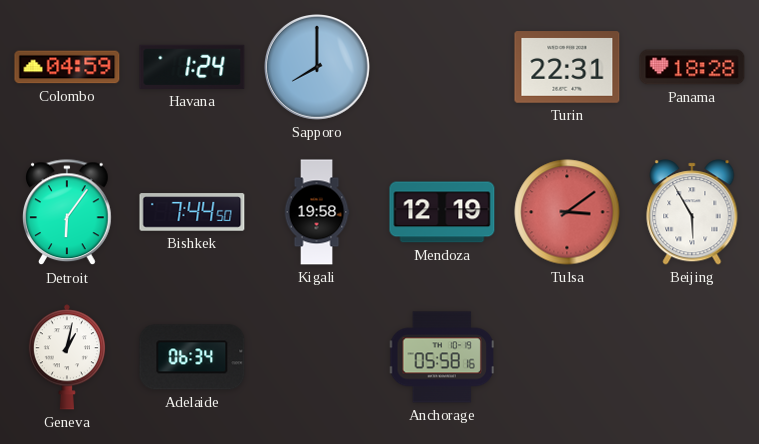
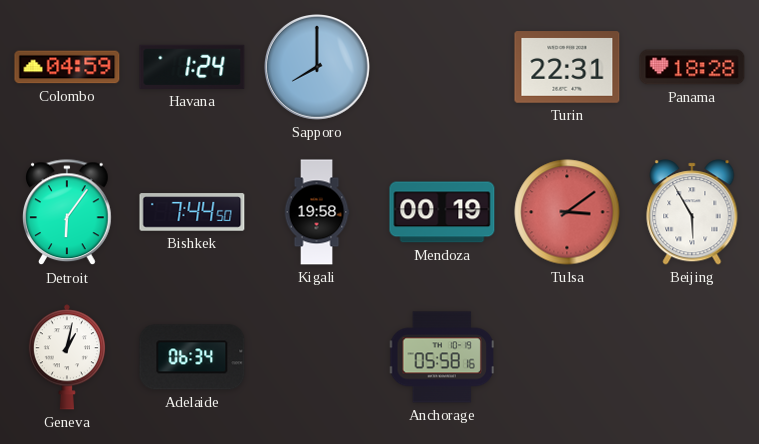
Mendoza: 12:19 -> 00:19 (442, 212)
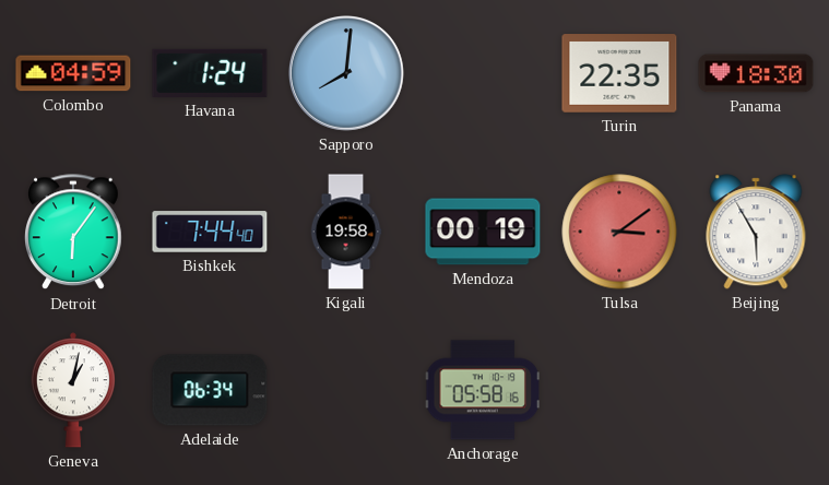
Sapporo: 8:00 -> 8:01 (347, 74)
Turin: 22:31 -> 22:35 (619, 73)
Panama: 18:28 -> 18:30 (756, 73)
Bishkek: 7:44:50 -> 7:44:40 (210, 232)
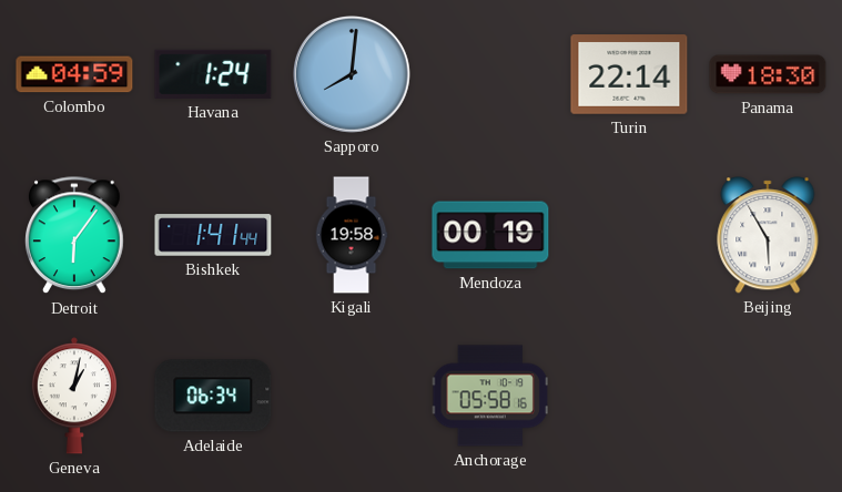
Turin: 22:35 -> 22:14 (629, 74)
Bishkek: 7:44 -> 1:41 (213, 235)
Tulsa: 3:09 -> none (619, 232)
